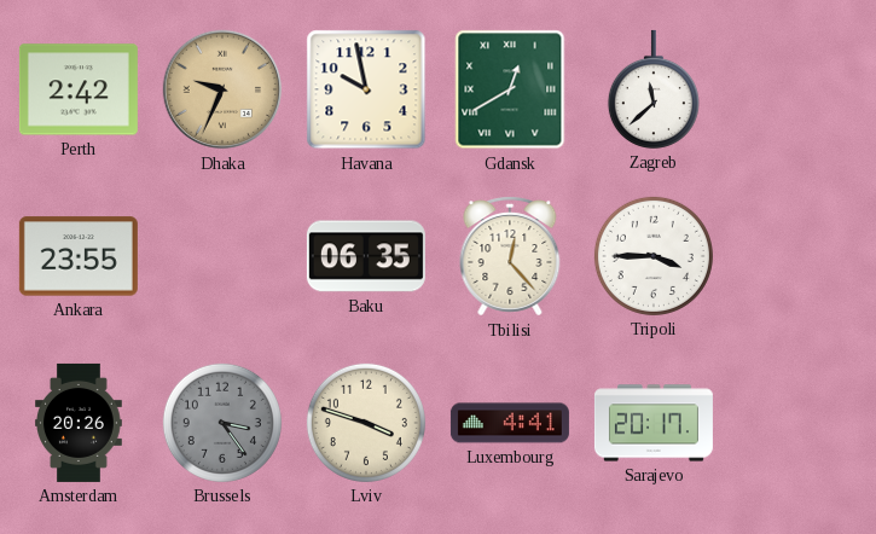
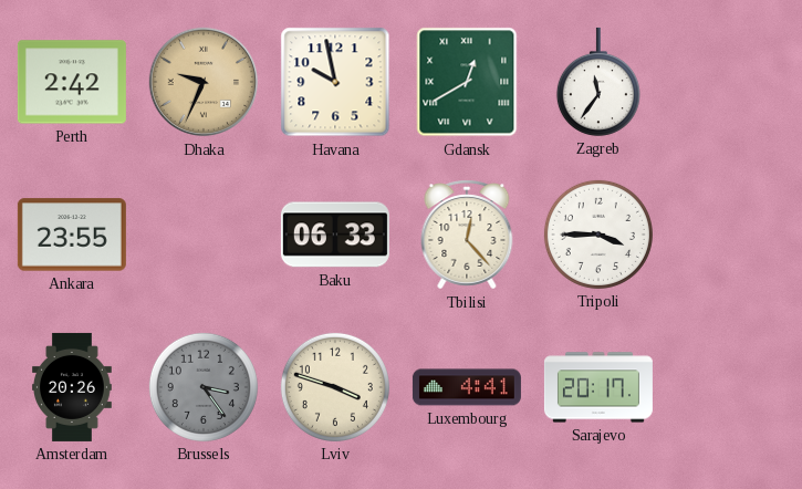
Zagreb: 11:38 -> 11:36 (598, 82)
Baku: 06:35 -> 06:33 (335, 235)
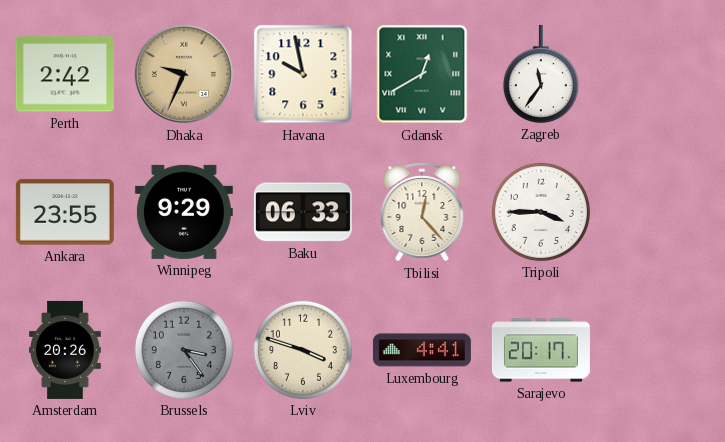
Winnipeg: none -> 9:29 (184, 212)
